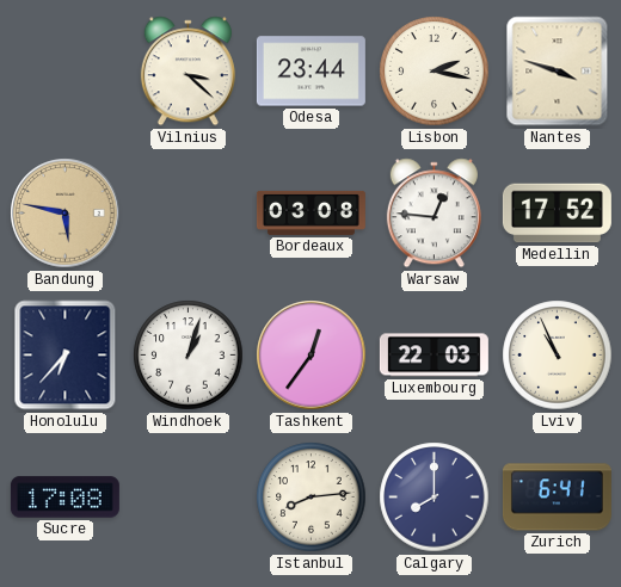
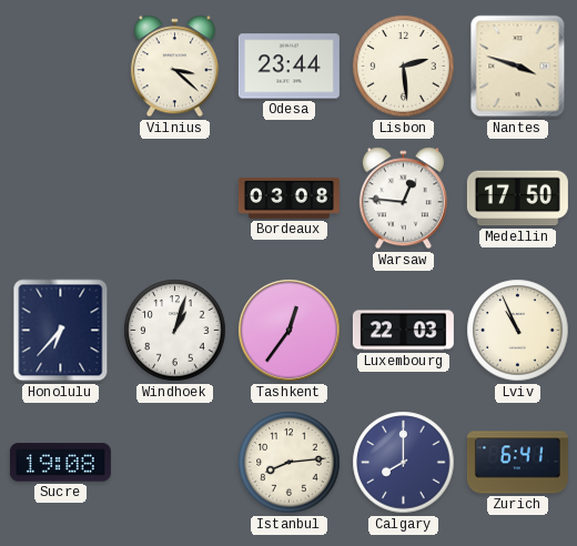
Lisbon: 2:17 -> 2:29 (404, 67)
Bandung: 5:47 -> none (66, 214)
Medellin: 17:52 -> 17:50 (517, 199)
Sucre: 17:08 -> 19:08 (60, 463)
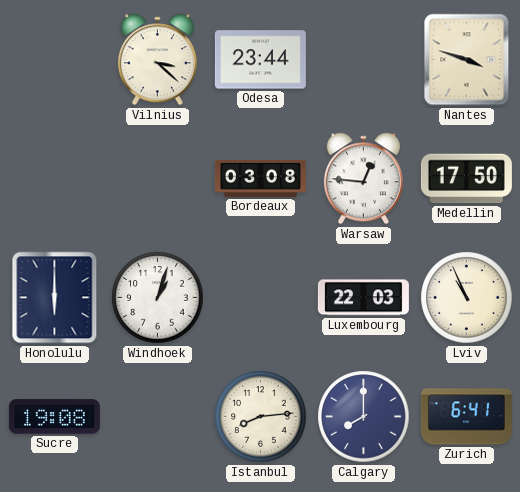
Lisbon: 2:29 -> none (404, 67)
Honolulu: 6:37 -> 6:00 (55, 298)
Tashkent: 12:36 -> none (290, 331)
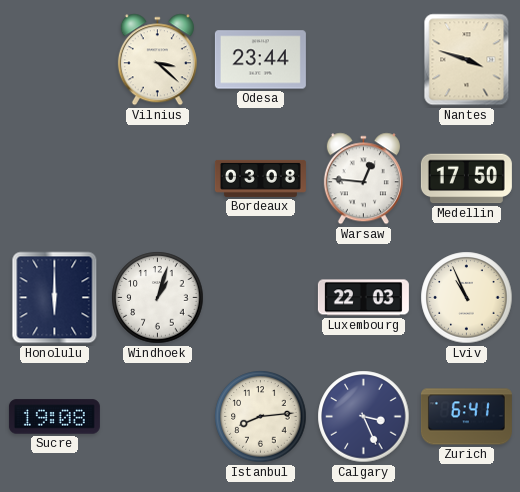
Calgary: 8:00 -> 3:26 (364, 417)
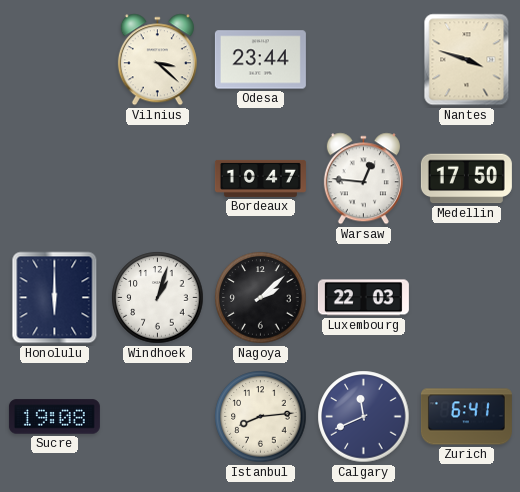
Bordeaux: 03:08 -> 10:47 (260, 178)
Nagoya: none -> 2:08 (261, 298)
Lviv: 10:56 -> none (467, 298)
Calgary: 3:26 -> 11:41 (364, 417)
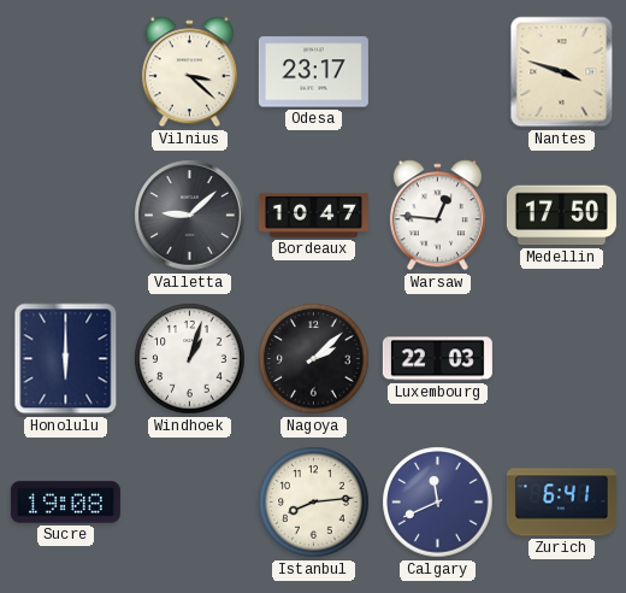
Odesa: 23:44 -> 23:17 (313, 72)
Valletta: none -> 9:08 (190, 216)
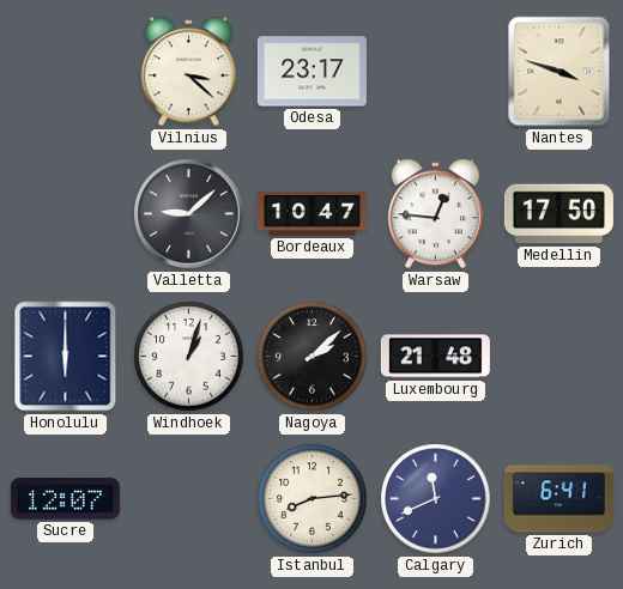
Luxembourg: 22:03 -> 21:48 (435, 357)
Sucre: 19:08 -> 12:07 (65, 499)
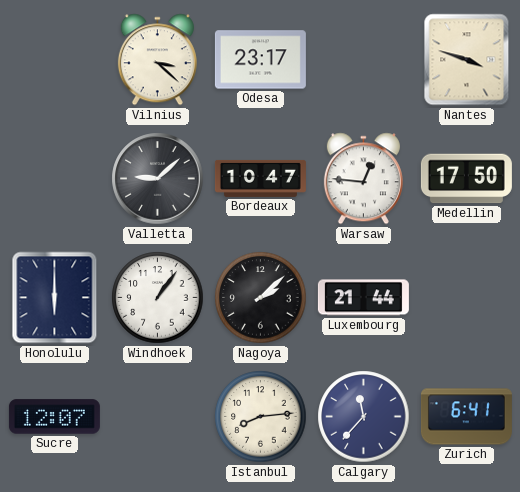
Windhoek: 1:03 -> 1:06 (158, 298)
Luxembourg: 21:48 -> 21:44 (363, 298)
Calgary: 11:41 -> 11:37 (364, 417)
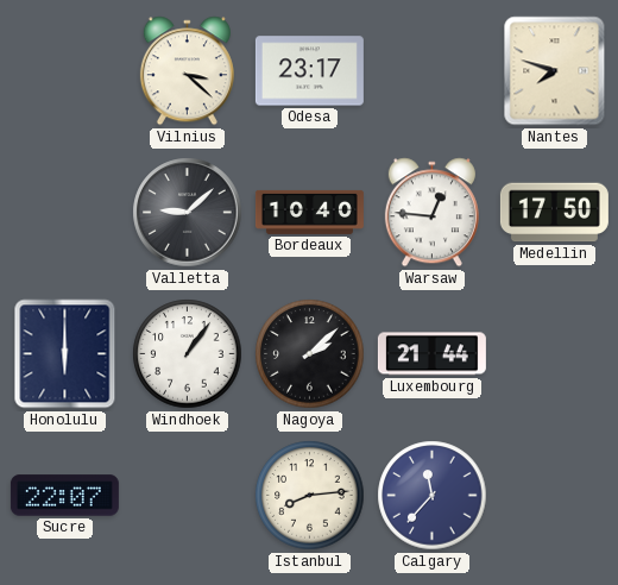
Nantes: 3:48 -> 7:48 (555, 71)
Bordeaux: 10:47 -> 10:40 (309, 212)
Sucre: 12:07 -> 22:07 (64, 496)
Zurich: 6:41 -> none (466, 417)
